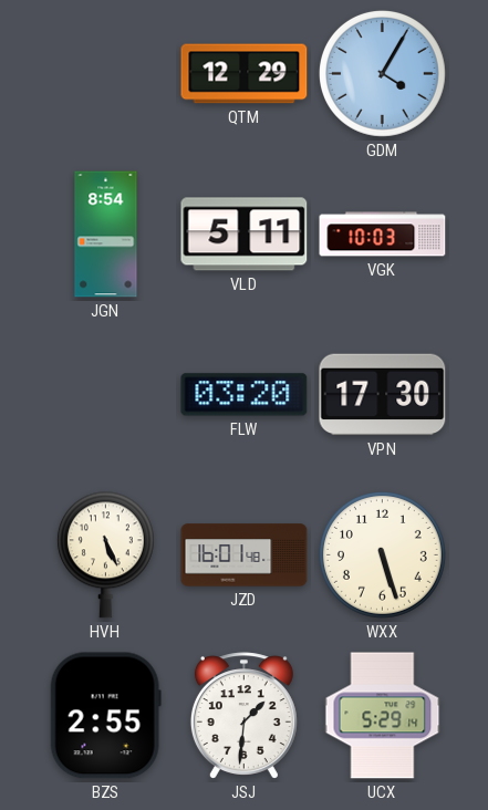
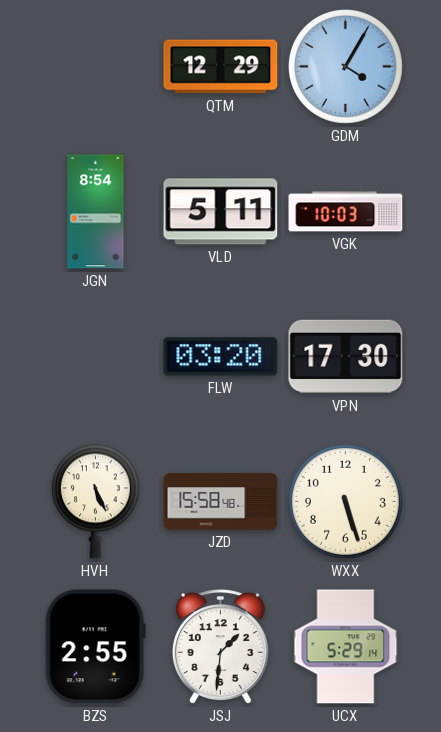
JZD: 16:01 -> 15:58 (221, 502)
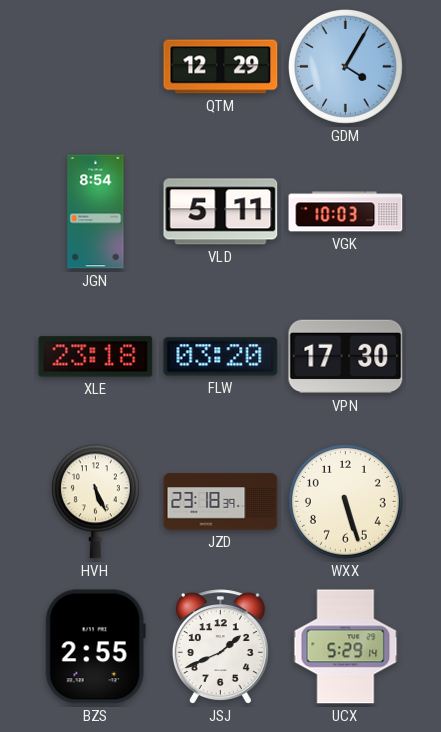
XLE: none -> 23:18 (96, 357)
JZD: 15:58 -> 23:18 (221, 502)
JSJ: 1:31 -> 1:41 (220, 647)
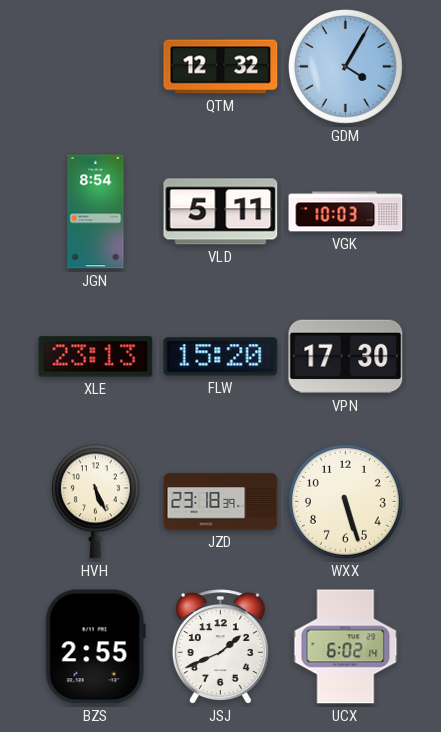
QTM: 12:29 -> 12:32 (221, 67)
XLE: 23:18 -> 23:13 (96, 357)
FLW: 03:20 -> 15:20 (221, 357)
UCX: 5:29 -> 6:02 (346, 647)
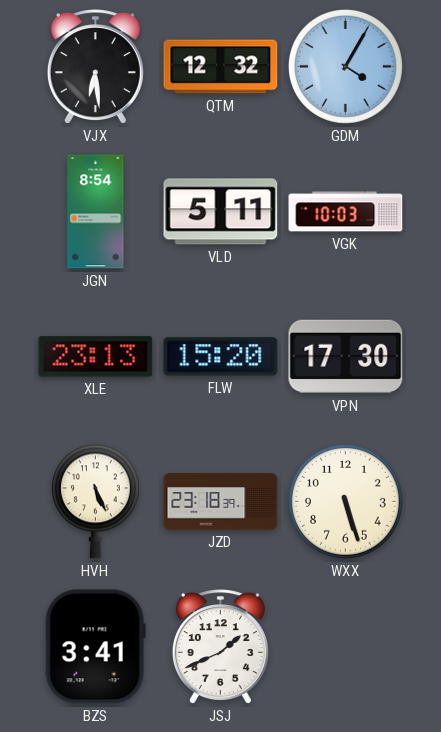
VJX: none -> 6:29 (95, 67)
BZS: 2:55 -> 3:41 (95, 647)
UCX: 6:02 -> none (346, 647)
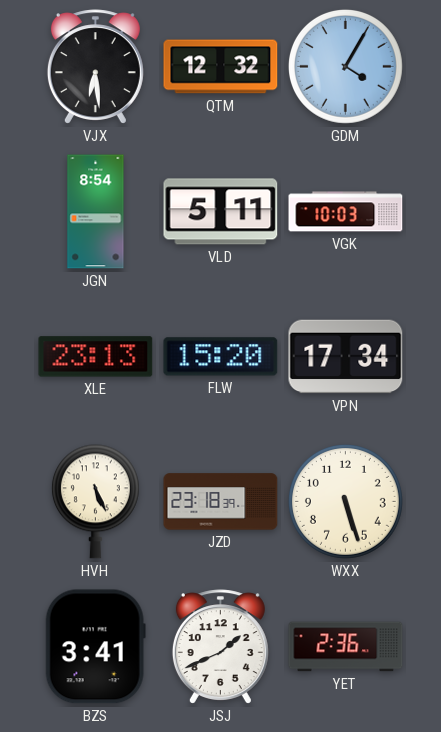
VPN: 17:30 -> 17:34 (346, 357)
YET: none -> 2:36 (346, 647)
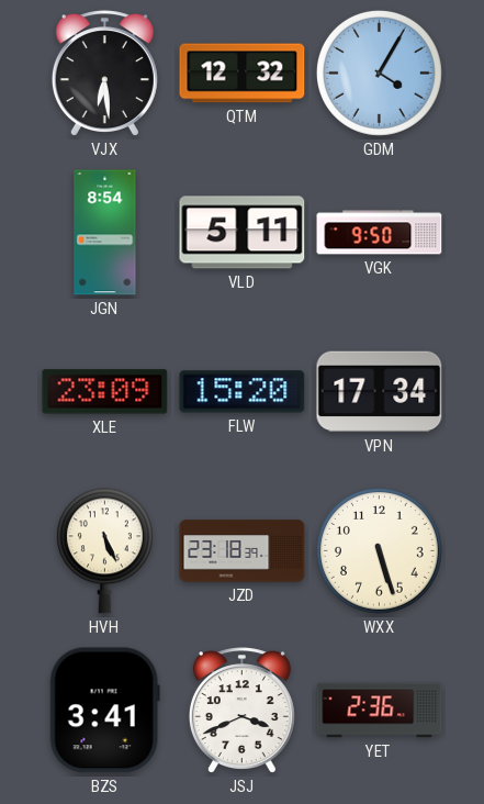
VGK: 10:03 -> 9:50 (380, 233)
XLE: 23:13 -> 23:09 (105, 392)
JSJ: 1:41 -> 3:41 (241, 711)
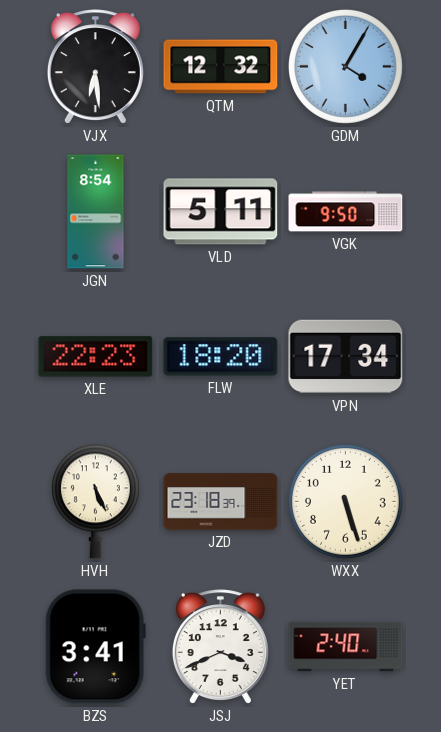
XLE: 23:09 -> 22:23 (96, 357)
FLW: 15:20 -> 18:20 (221, 357)
YET: 2:36 -> 2:40 (346, 647)
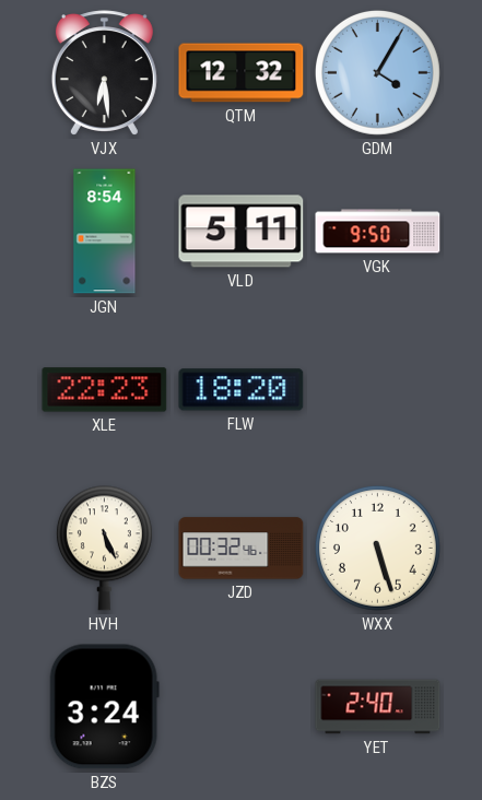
VPN: 17:34 -> none (346, 357)
JZD: 23:18 -> 00:32 (242, 549)
BZS: 3:41 -> 3:24 (104, 707)
JSJ: 3:41 -> none (220, 647)
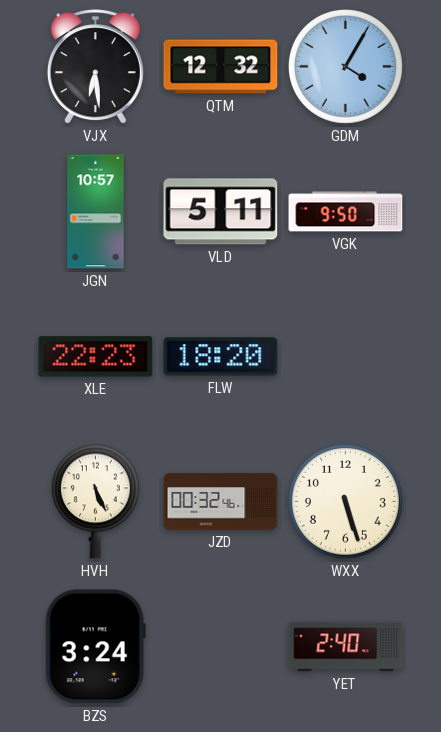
JGN: 8:54 -> 10:57 (96, 212)
